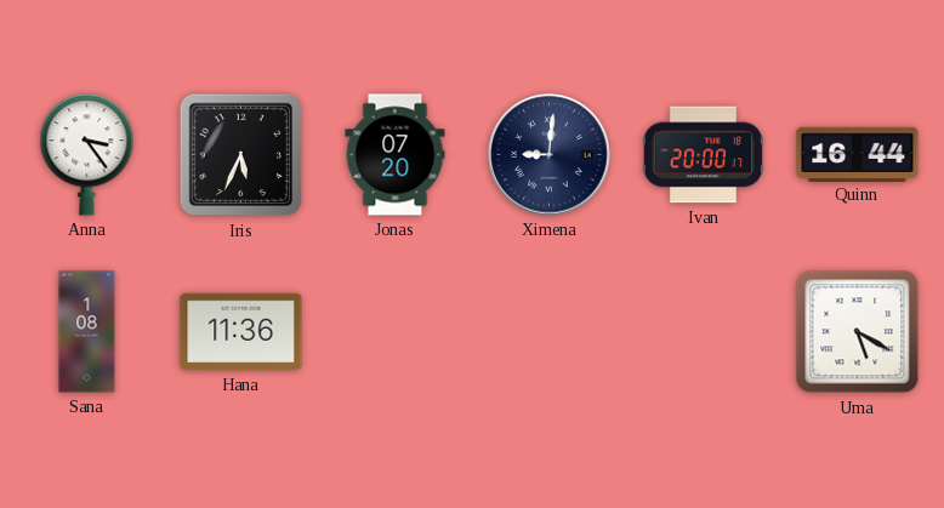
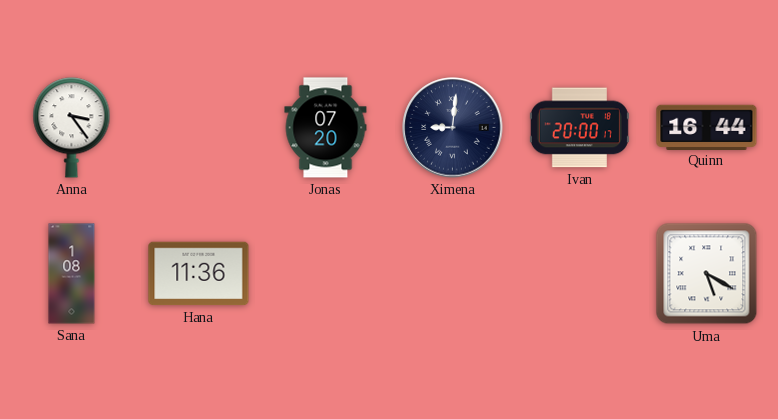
Iris: 5:34 -> none (241, 155)
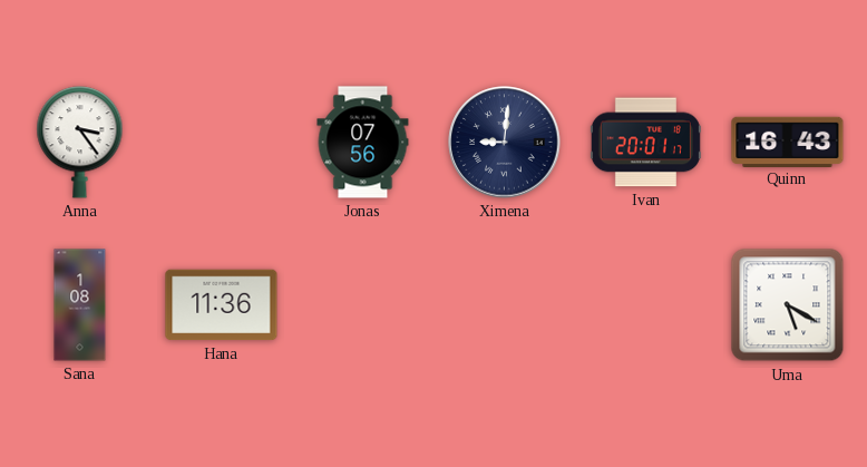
Jonas: 07:20 -> 07:56 (363, 143)
Ivan: 20:00 -> 20:01 (645, 143)
Quinn: 16:44 -> 16:43 (788, 142)
